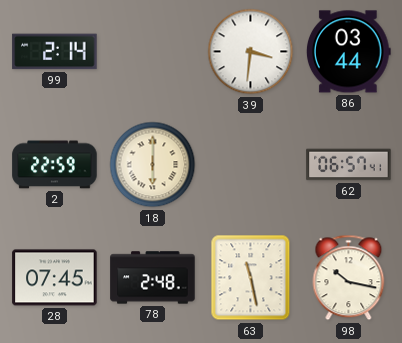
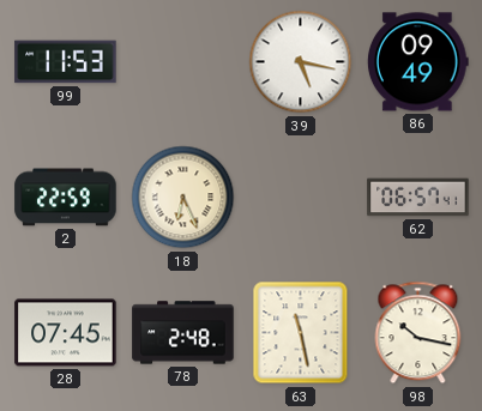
99: 2:14 -> 11:53 (66, 62)
39: 3:31 -> 5:17 (301, 62)
86: 03:44 -> 09:49 (417, 62)
18: 6:00 -> 6:26 (183, 198)
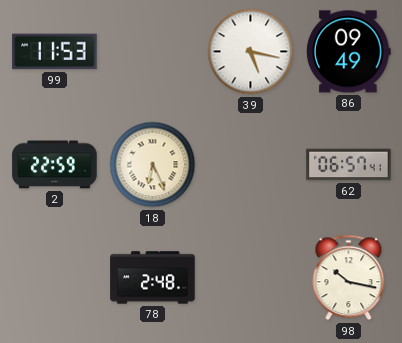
28: 07:45 -> none (66, 333)
63: 11:28 -> none (301, 333)
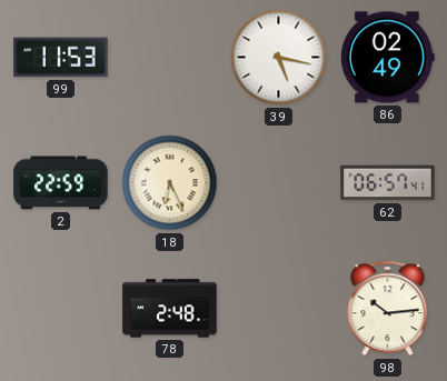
86: 09:49 -> 02:49 (387, 58)
98: 10:17 -> 10:14 (388, 309)
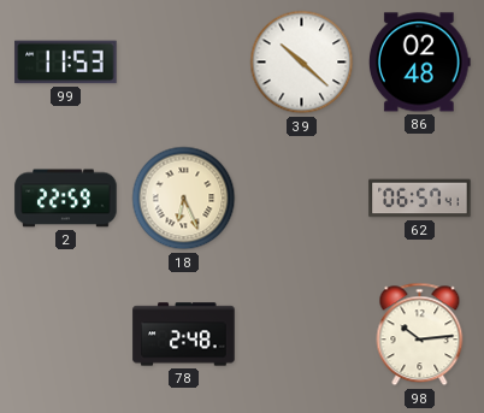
39: 5:17 -> 10:22 (302, 63)
86: 02:49 -> 02:48 (419, 63)
